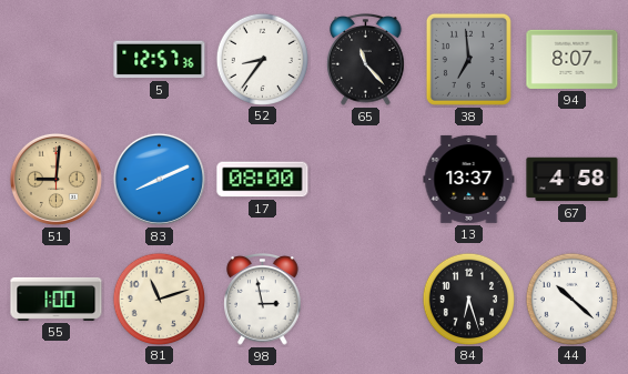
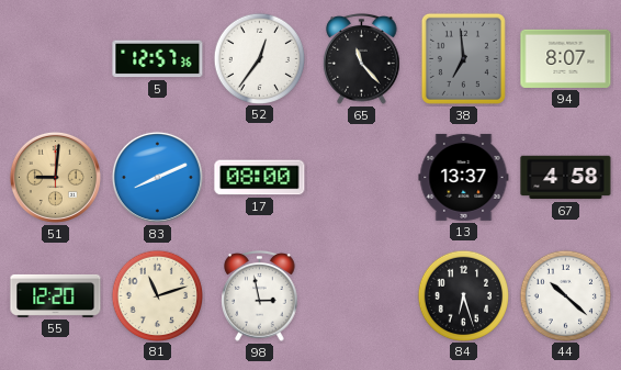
52: 8:36 -> 12:36 (259, 58)
55: 1:00 -> 12:20 (56, 295)
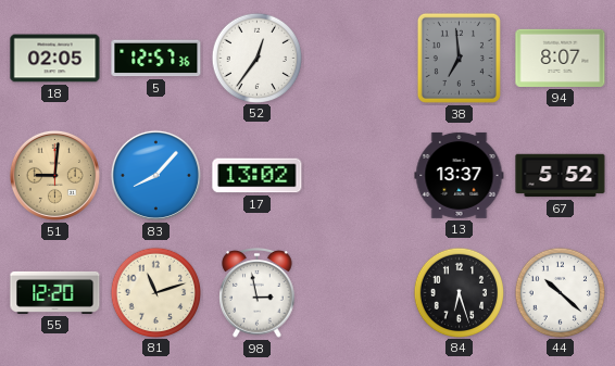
18: none -> 02:05 (55, 59)
65: 11:23 -> none (362, 59)
83: 8:11 -> 8:07 (155, 175)
17: 08:00 -> 13:02 (258, 176)
67: 4:58 -> 5:52 (561, 176)
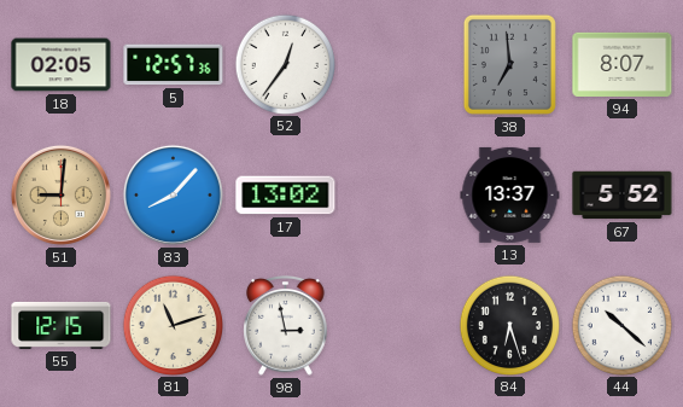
55: 12:20 -> 12:15 (62, 325)
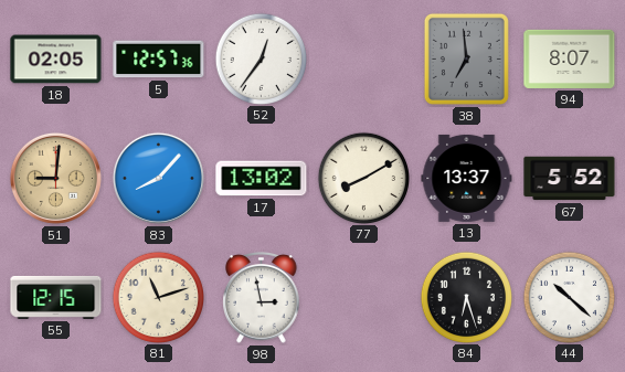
77: none -> 8:10 (363, 178)
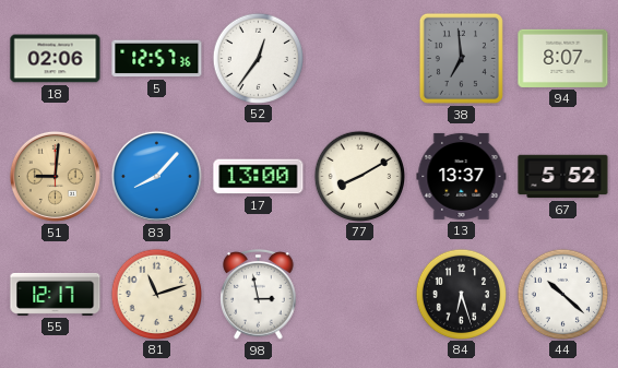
18: 02:05 -> 02:06 (56, 59)
17: 13:02 -> 13:00 (259, 177)
55: 12:15 -> 12:17 (56, 294)
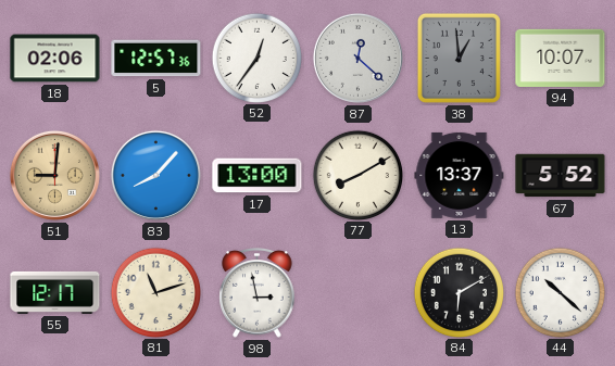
87: none -> 12:22 (357, 58)
38: 6:59 -> 12:59 (459, 58)
94: 8:07 -> 10:07 (561, 58)
84: 6:27 -> 6:10 (459, 292)
